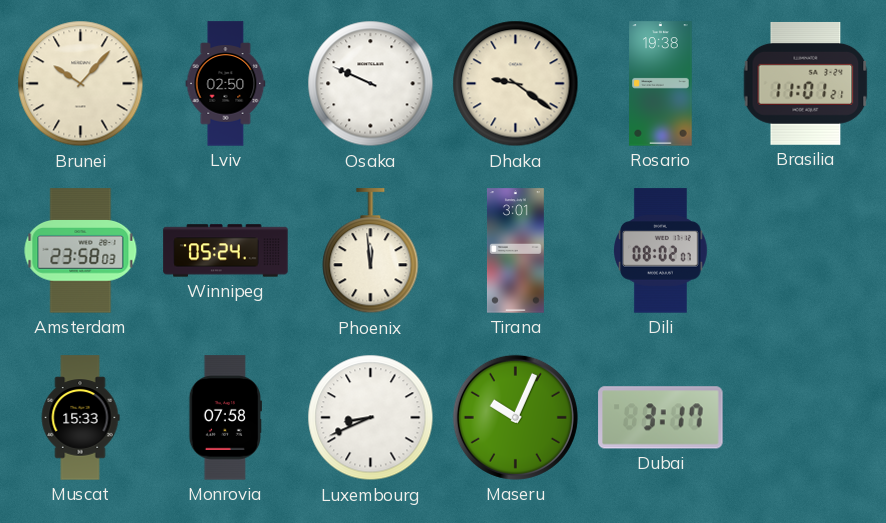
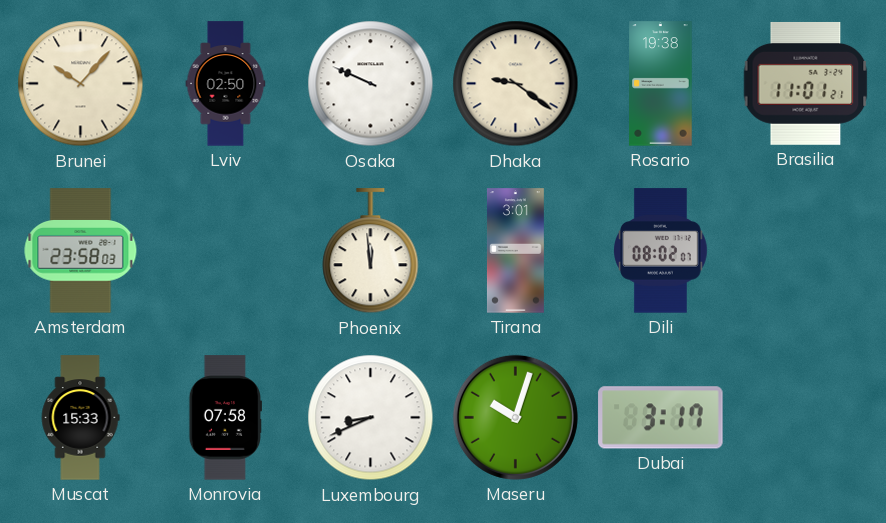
Winnipeg: 05:24 -> none (226, 251)
Maseru: 10:04 -> 10:03 (515, 417)
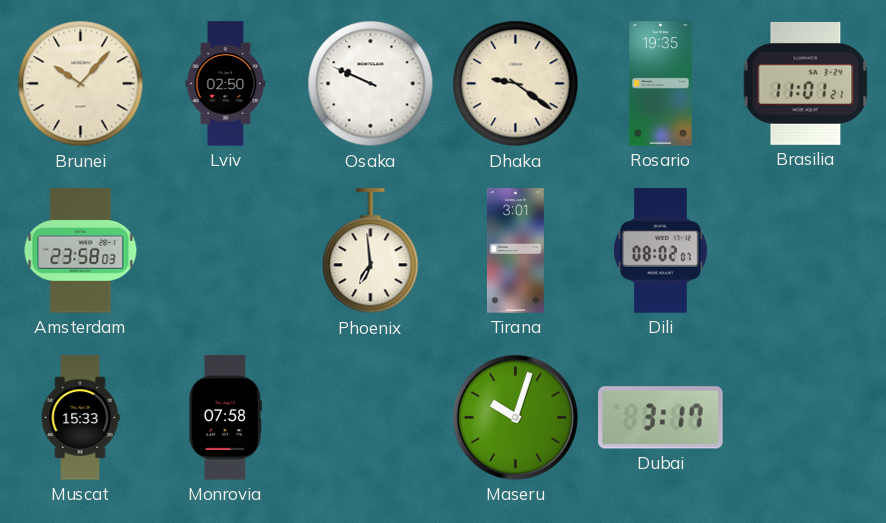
Rosario: 19:38 -> 19:35 (661, 84)
Phoenix: 11:59 -> 6:59 (371, 251)
Luxembourg: 8:41 -> none (371, 418)
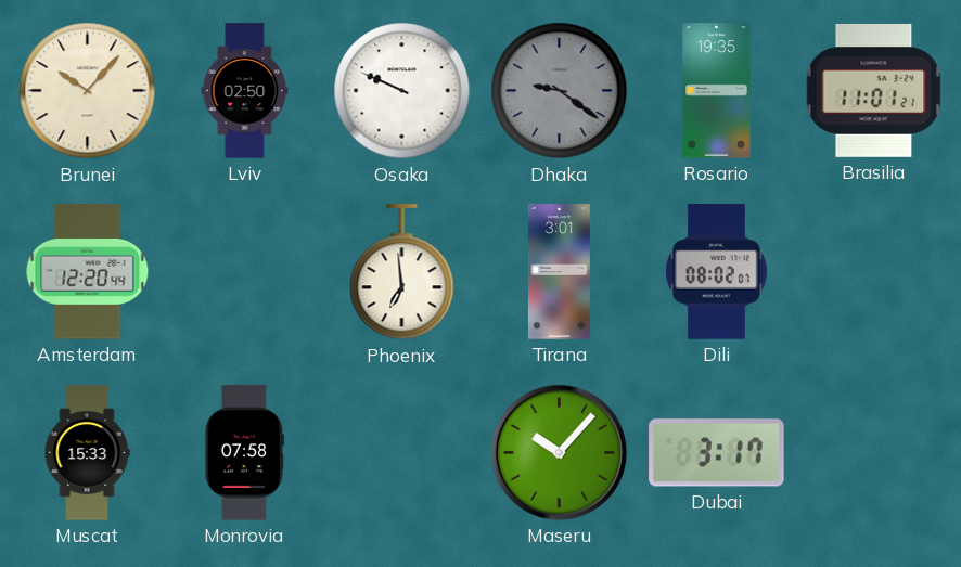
Dhaka dial: cream -> grey (560, 91)
Amsterdam: 23:58 -> 12:20 (88, 272)
Maseru: 10:03 -> 10:07 (559, 452)
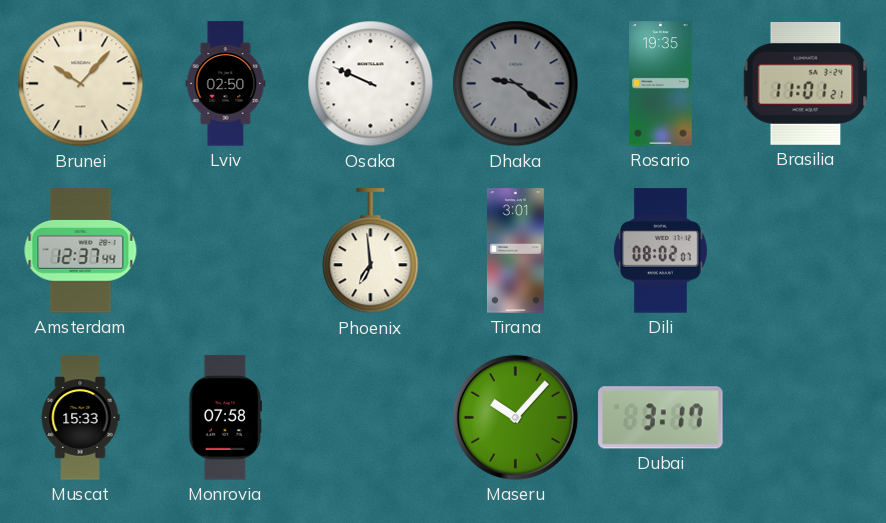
Amsterdam: 12:20 -> 12:37 (81, 251)
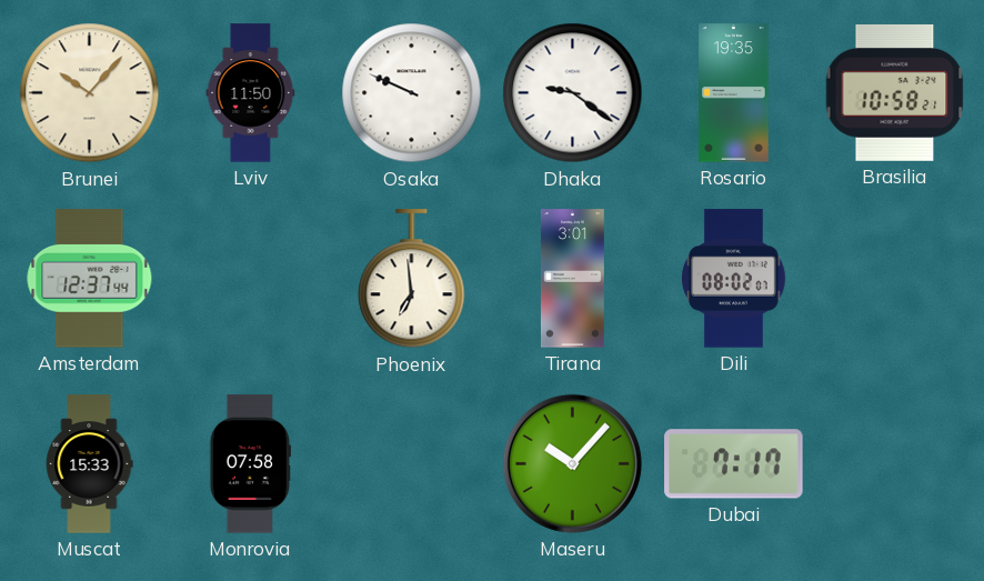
Lviv: 02:50 -> 11:50 (251, 93)
Dhaka dial: grey -> white (573, 93)
Brasilia: 11:01 -> 10:58 (895, 92)
Dubai: 3:17 -> 7:17 (734, 464)
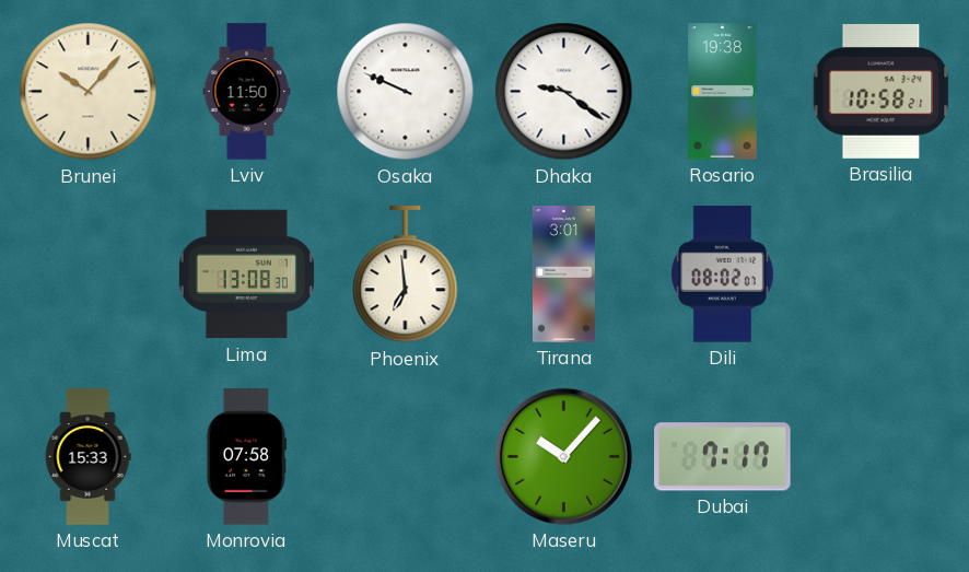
Rosario: 19:35 -> 19:38 (723, 92)
Amsterdam: 12:37 -> none (90, 279)
Lima: none -> 13:08 (246, 275)
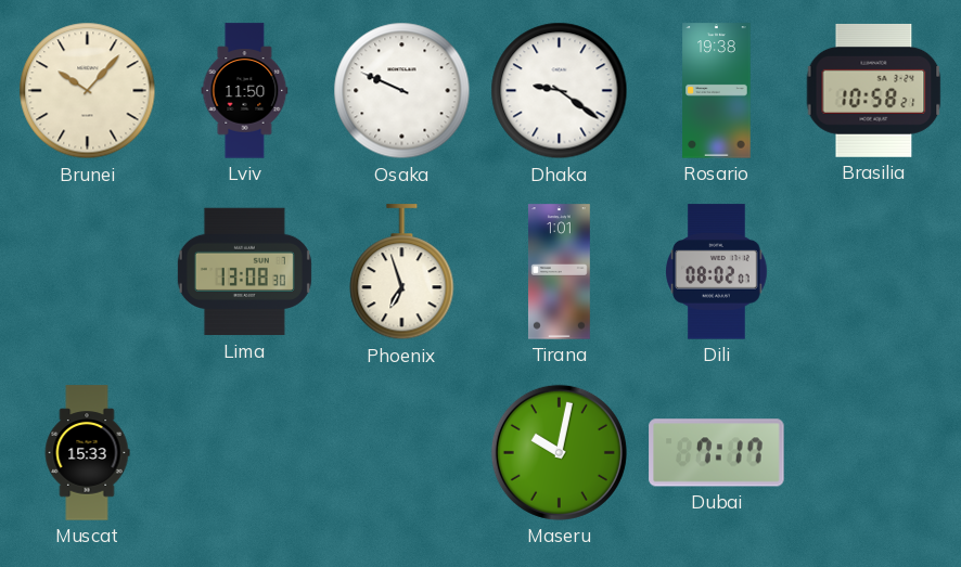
Phoenix: 6:59 -> 6:57 (402, 272)
Tirana: 3:01 -> 1:01 (559, 272)
Monrovia: 07:58 -> none (246, 457)
Maseru: 10:07 -> 10:02 (559, 452)
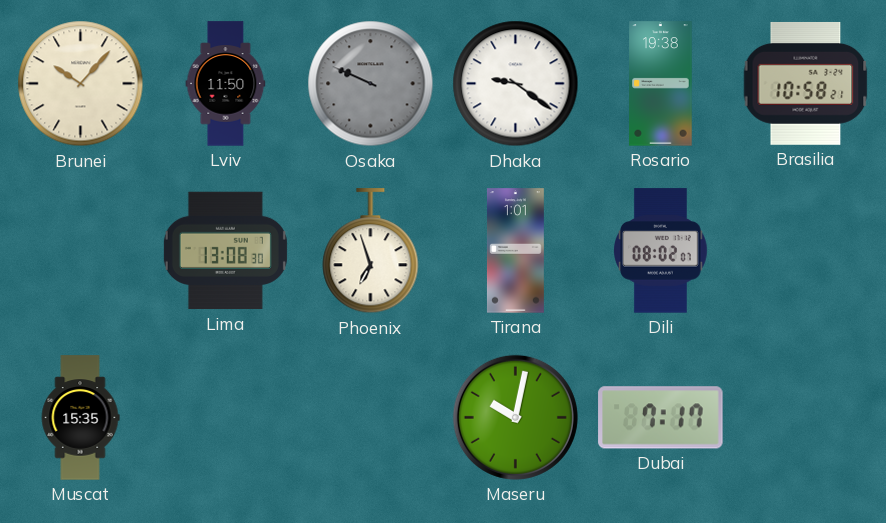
Osaka dial: white -> grey (371, 84)
Muscat: 15:33 -> 15:35 (80, 418)
